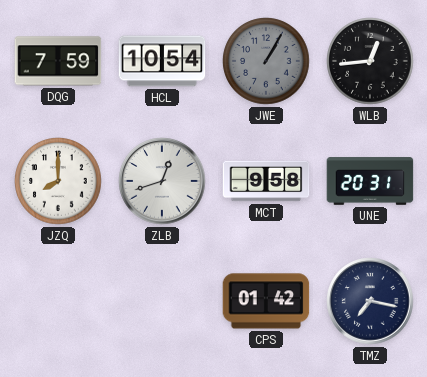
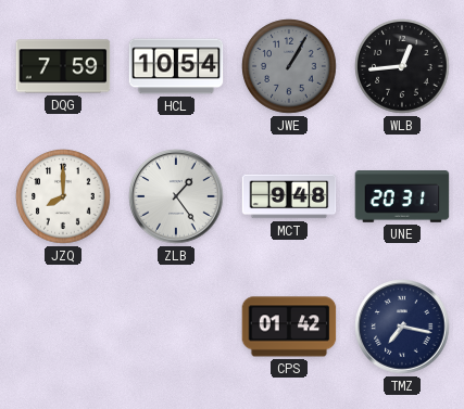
ZLB: 12:42 -> 1:24 (176, 196)
MCT: 9:58 -> 9:48 (289, 196)
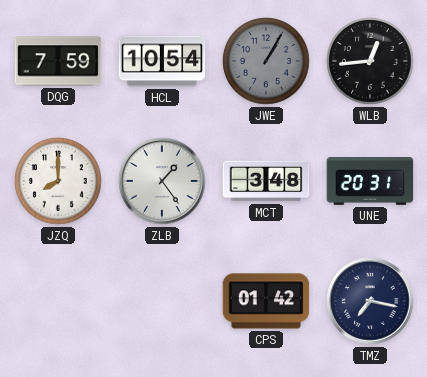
MCT: 9:48 -> 3:48 (266, 181)
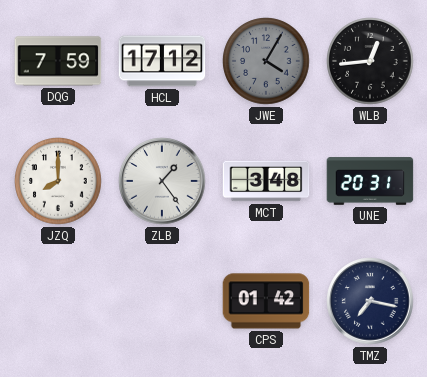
HCL: 10:54 -> 17:12 (162, 61)
JWE: 1:05 -> 4:05 (266, 61)
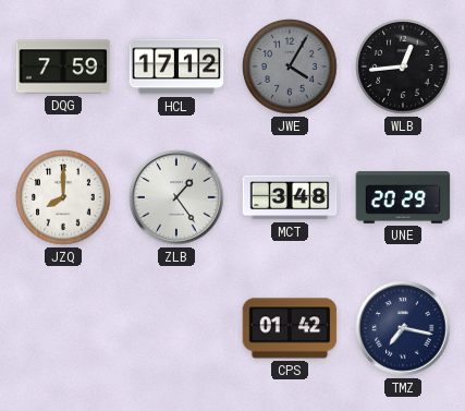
UNE: 20:31 -> 20:29 (403, 197)
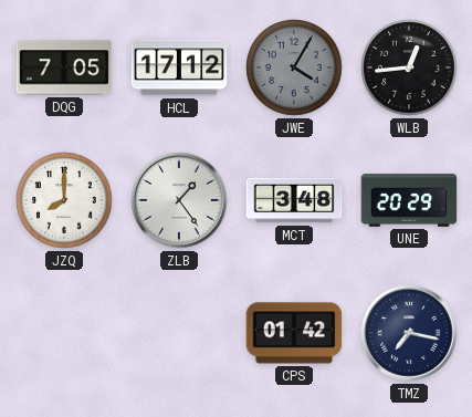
DQG: 7:59 -> 7:05 (64, 67)
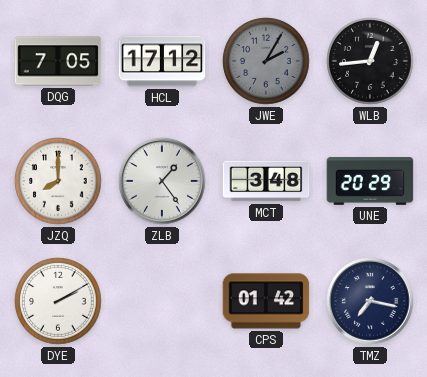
JWE: 4:05 -> 2:05 (266, 61)
DYE: none -> 2:10 (58, 301)
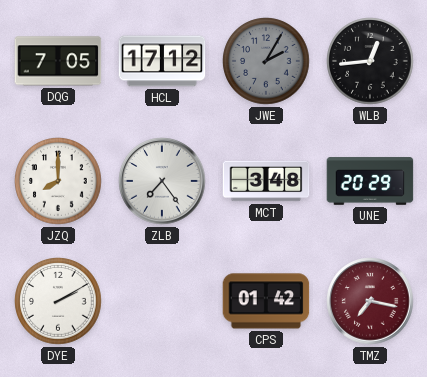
ZLB: 1:24 -> 7:24 (162, 181)
TMZ dial: navy -> burgundy (370, 301)
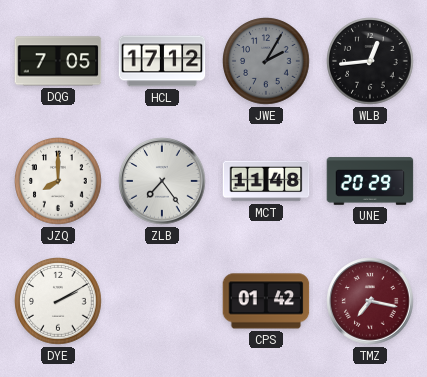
MCT: 3:48 -> 11:48 (266, 181)
